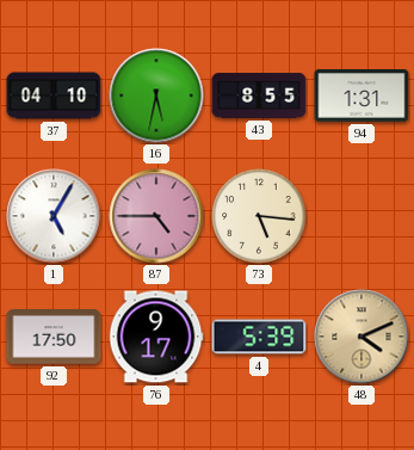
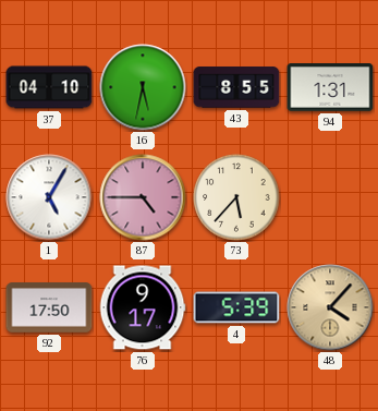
73: 5:16 -> 5:37 (236, 197)
48: 4:11 -> 4:07 (330, 307)
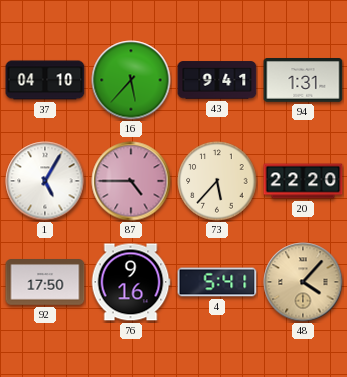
16: 5:32 -> 5:37 (131, 80)
43: 8:55 -> 9:41 (217, 80)
20: none -> 22:20 (303, 181)
76: 9:17 -> 9:16 (131, 282)
4: 5:39 -> 5:41 (217, 282)
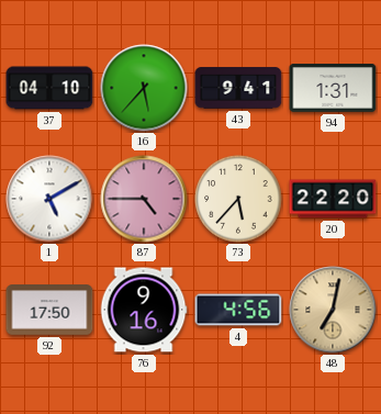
1: 5:05 -> 5:10 (49, 199)
4: 5:41 -> 4:56 (238, 310)
48: 4:07 -> 7:02 (333, 310)
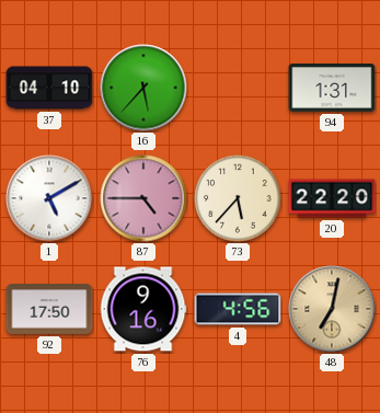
43: 9:41 -> none (238, 88)
